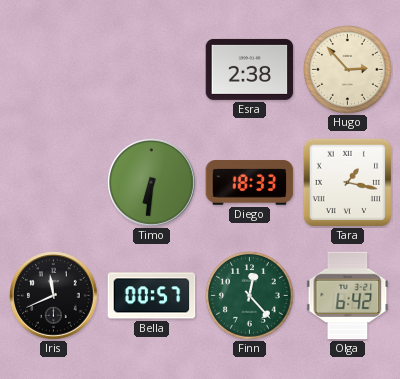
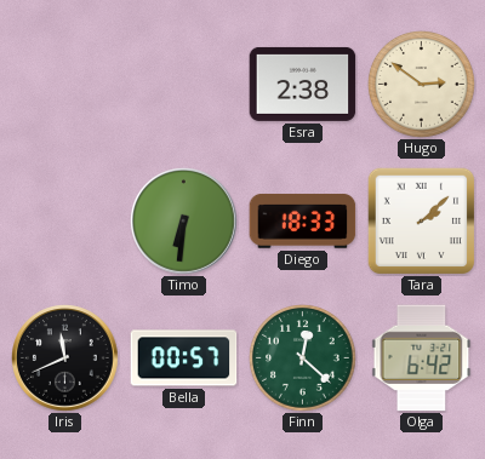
Hugo: 2:53 -> 2:51 (422, 85)
Tara: 1:17 -> 2:08 (421, 220)
Finn: 12:23 -> 12:22 (303, 358)
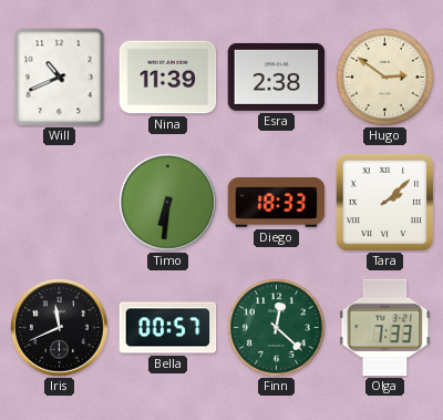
Will: none -> 10:41 (60, 78)
Nina: none -> 11:39 (168, 78)
Olga: 6:42 -> 7:33 (385, 328)
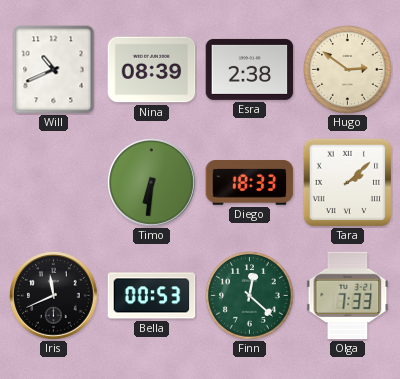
Nina: 11:39 -> 08:39 (152, 70)
Bella: 00:57 -> 00:53 (152, 296)
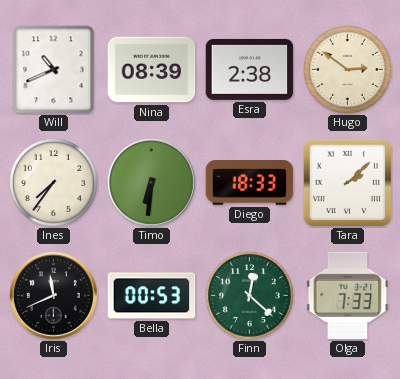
Ines: none -> 7:36 (54, 183)
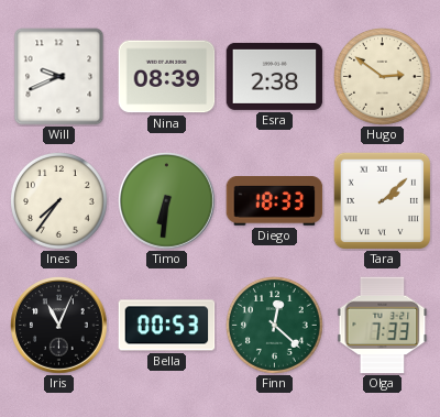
Will: 10:41 -> 9:41 (59, 77)
Iris: 11:41 -> 11:04 (59, 326)
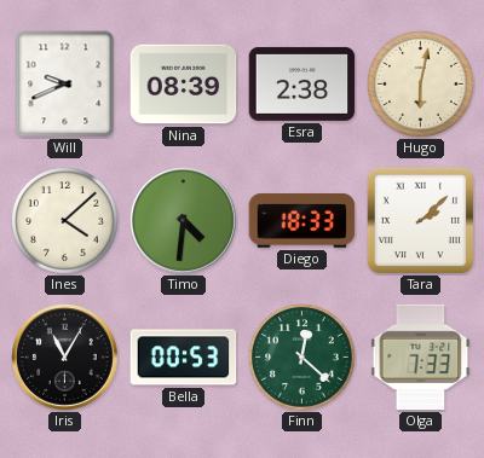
Hugo: 2:51 -> 6:02 (421, 85)
Ines: 7:36 -> 4:08 (65, 221)
Timo: 6:31 -> 4:31 (184, 221)
Iris: 11:04 -> 11:05 (65, 358)
